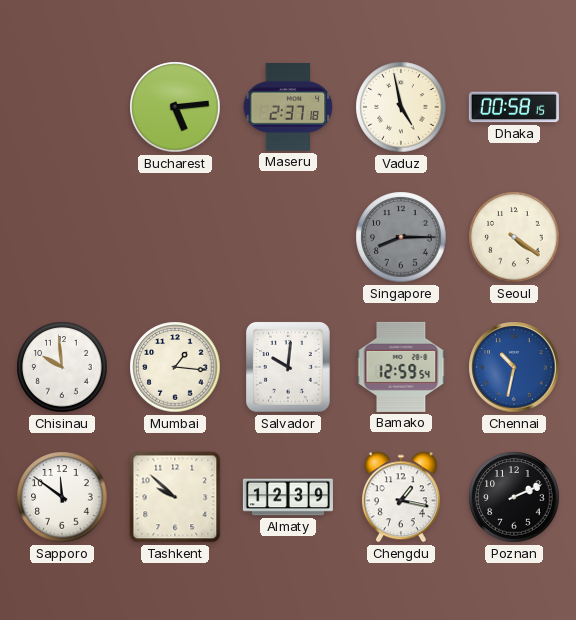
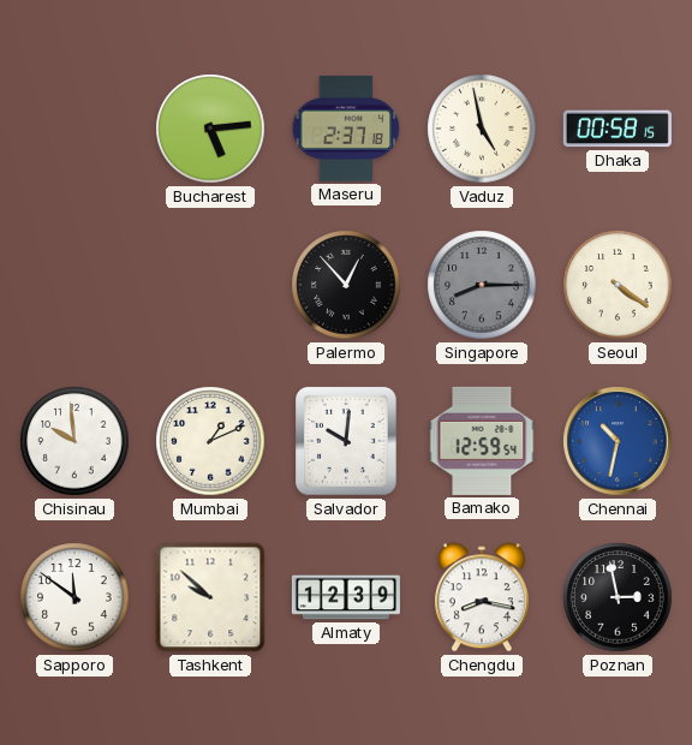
Palermo: none -> 12:53 (346, 285)
Mumbai: 1:16 -> 1:11 (210, 441)
Chengdu: 1:17 -> 8:17 (482, 597)
Poznan: 2:11 -> 2:58 (618, 597)
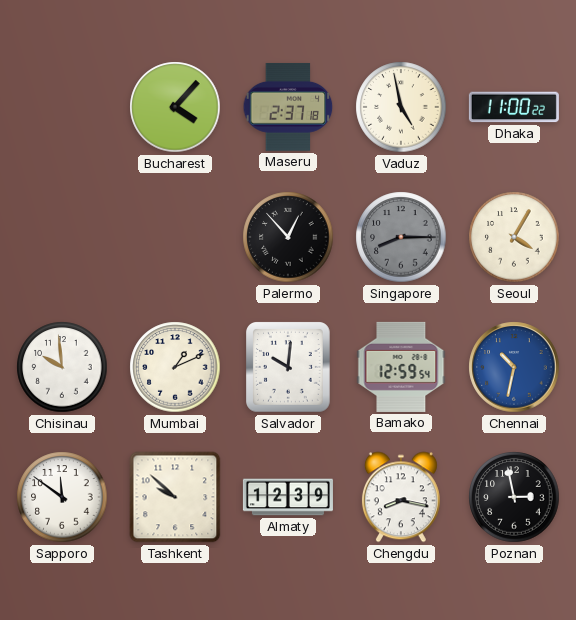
Bucharest: 5:14 -> 4:07 (175, 107)
Dhaka: 00:58 -> 11:00 (514, 107)
Seoul: 4:21 -> 4:05 (514, 237)
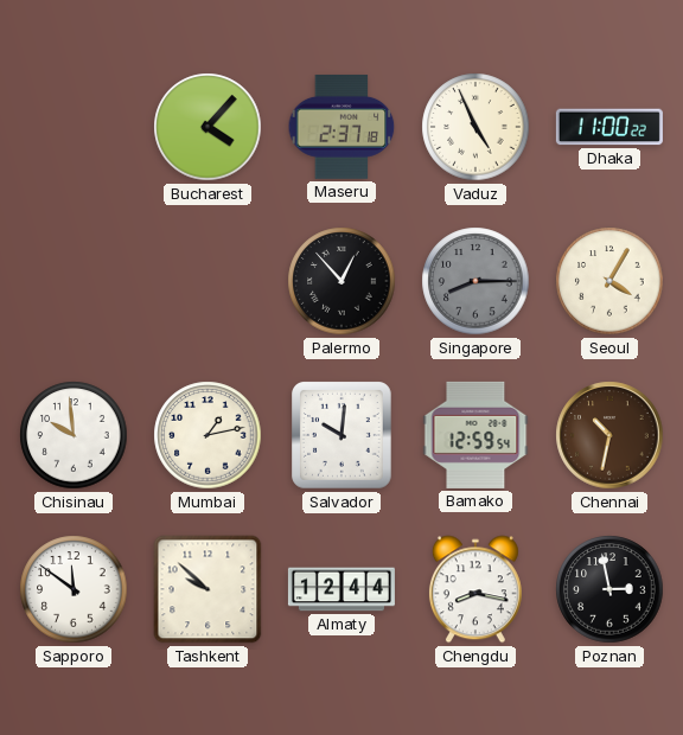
Vaduz: 4:58 -> 4:56 (475, 127)
Mumbai: 1:11 -> 1:13 (208, 435)
Chennai dial: blue -> brown (609, 435)
Almaty: 12:39 -> 12:44 (341, 589)
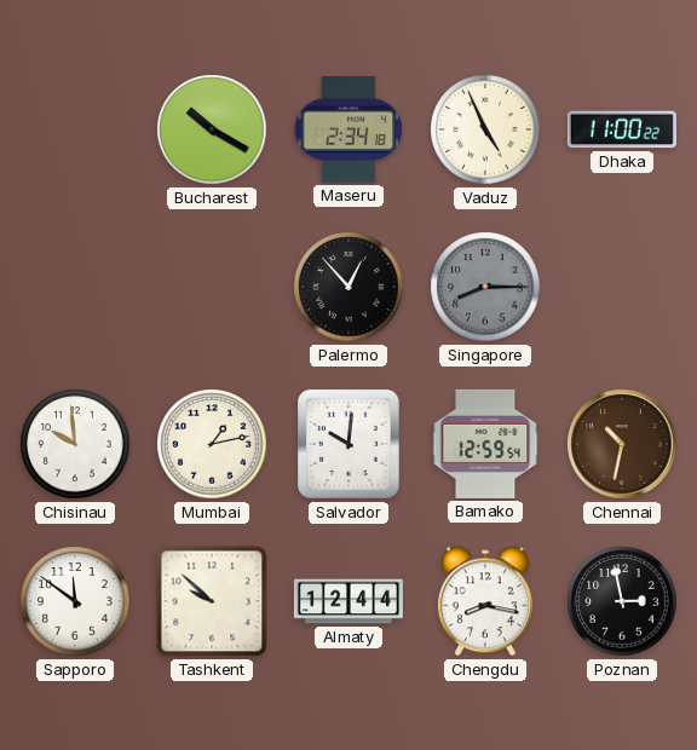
Bucharest: 4:07 -> 10:20 (212, 129)
Maseru: 2:37 -> 2:34 (348, 129)
Seoul: 4:05 -> none (609, 281)
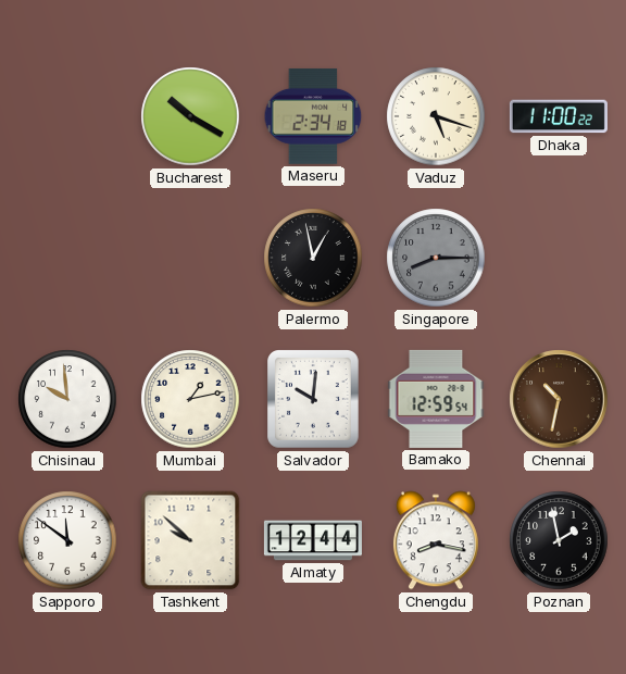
Vaduz: 4:56 -> 5:18 (436, 116)
Palermo: 12:53 -> 12:58 (313, 258)
Poznan: 2:58 -> 1:58 (559, 540)
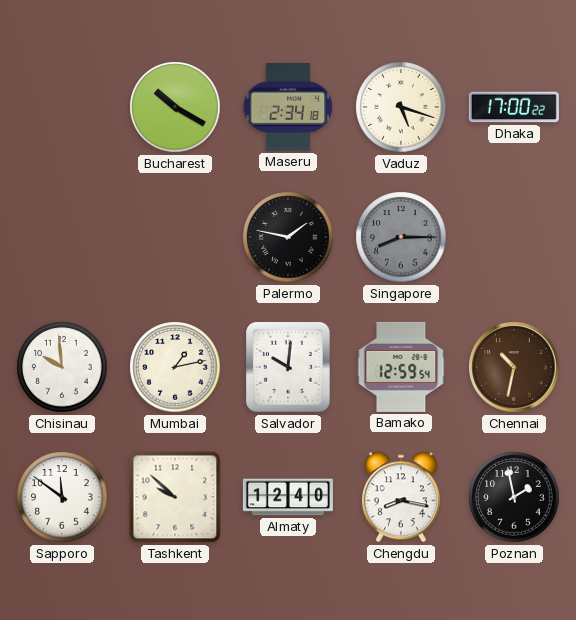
Dhaka: 11:00 -> 17:00 (514, 107)
Palermo: 12:58 -> 1:47 (288, 237)
Almaty: 12:44 -> 12:40 (288, 497)
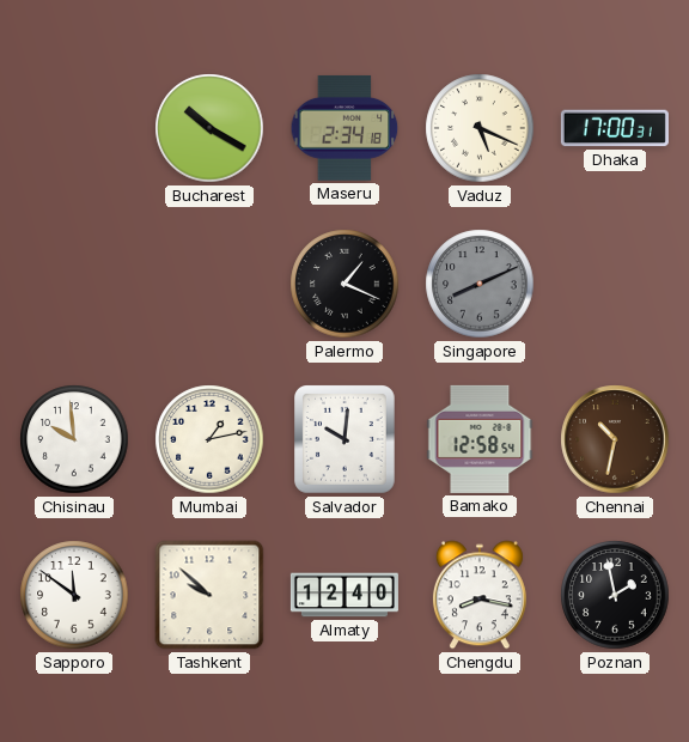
Vaduz: 5:18 -> 5:19 (480, 128)
Dhaka: 17:00:22 -> 17:00:31 (615, 128)
Palermo: 1:47 -> 1:19 (344, 284)
Singapore: 8:15 -> 8:11 (480, 284)
Bamako: 12:59 -> 12:58 (480, 439)
